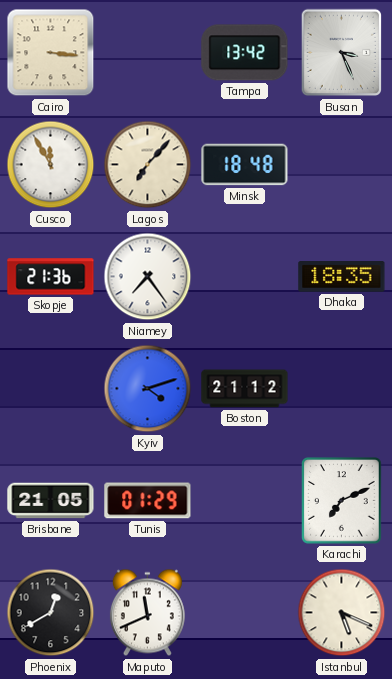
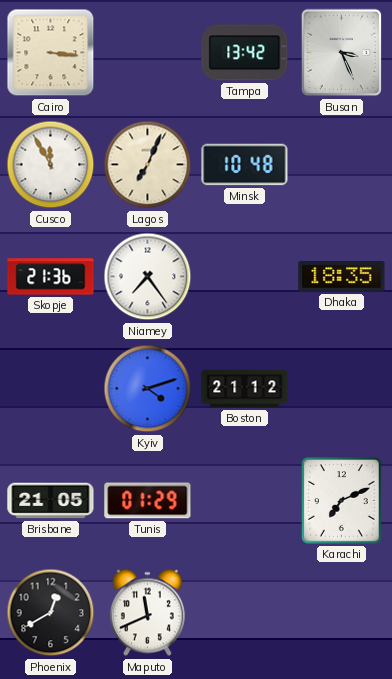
Lagos: 7:07 -> 7:04 (148, 165)
Minsk: 18:48 -> 10:48 (245, 165)
Istanbul: 5:19 -> none (342, 613)
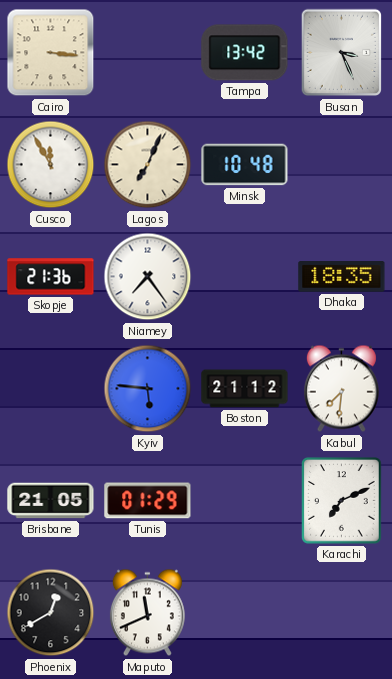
Kyiv: 4:12 -> 5:46 (148, 389)
Kabul: none -> 7:31 (341, 389)
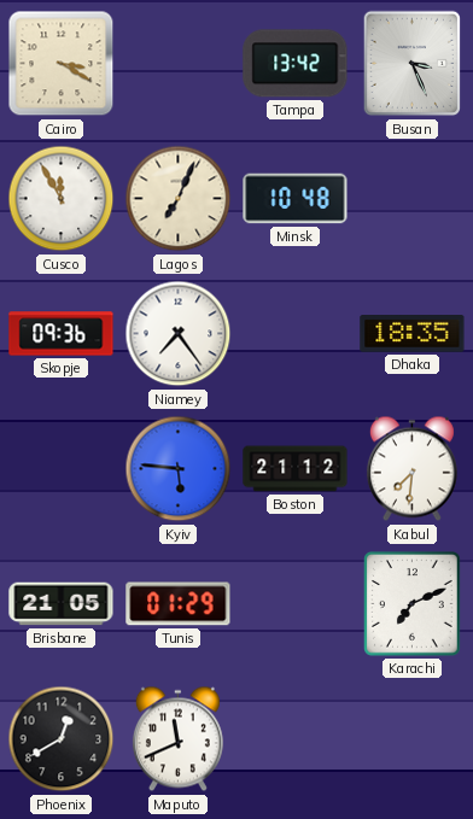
Cairo: 3:16 -> 3:20 (62, 64)
Skopje: 21:36 -> 09:36 (62, 334)
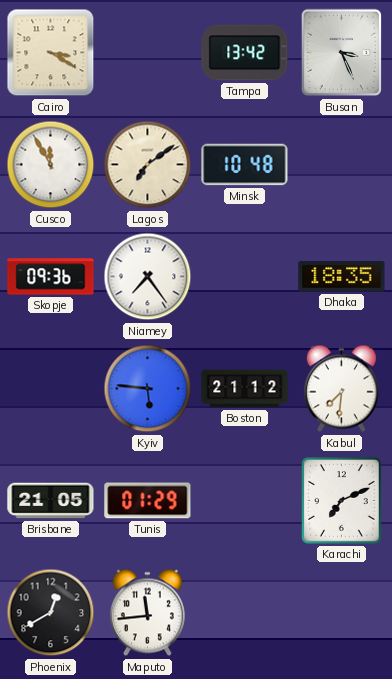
Lagos: 7:04 -> 7:09 (148, 165)
Maputo: 11:41 -> 11:44 (147, 613)
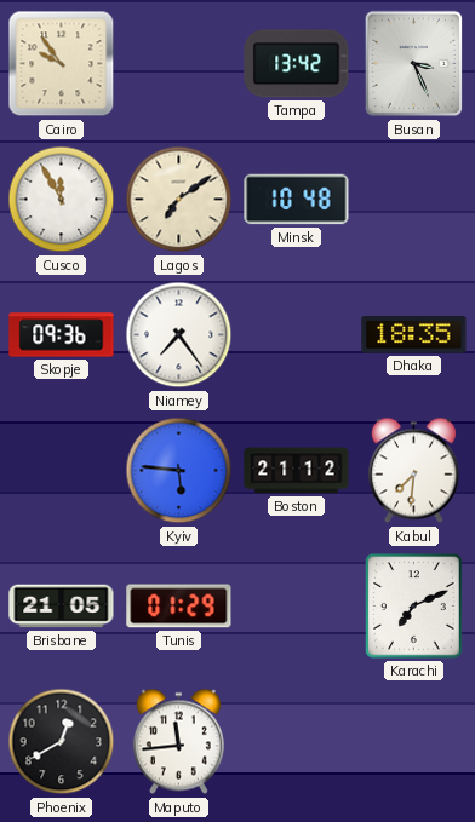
Cairo: 3:20 -> 9:54 (62, 64)
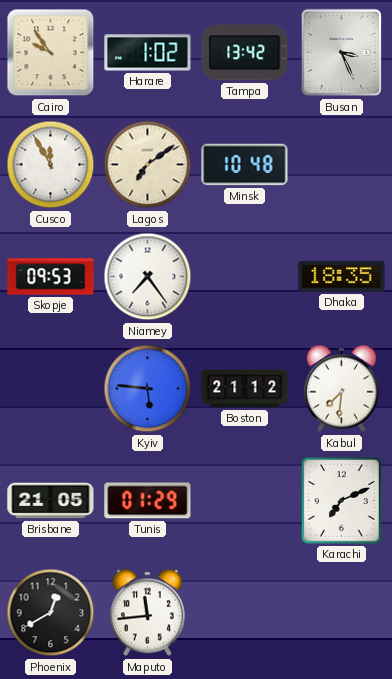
Harare: none -> 1:02 (148, 53)
Skopje: 09:36 -> 09:53 (51, 277)
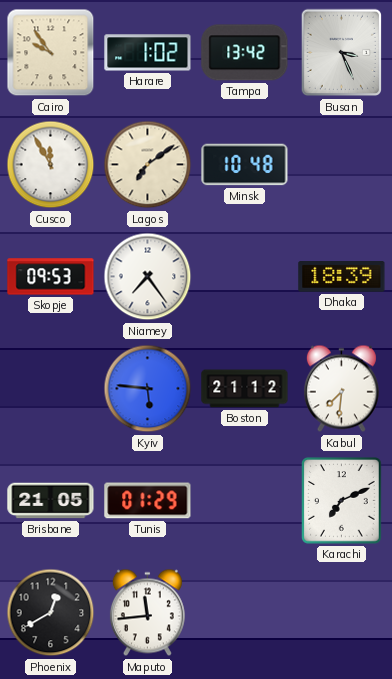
Dhaka: 18:35 -> 18:39 (342, 277)
